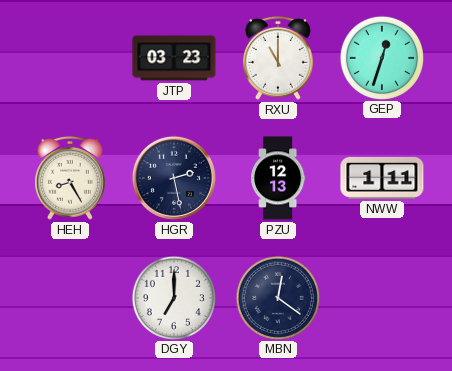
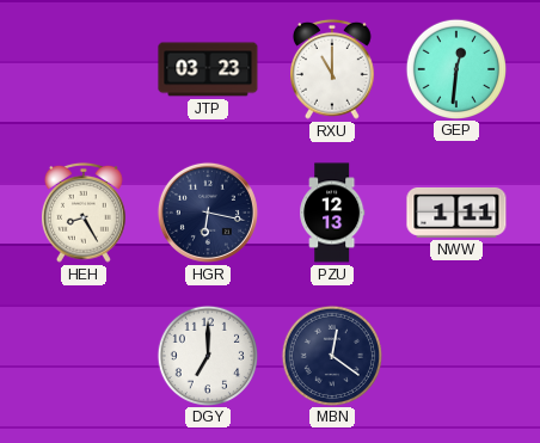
GEP: 12:33 -> 12:31 (455, 68)
HGR: 2:28 -> 6:17 (208, 213)
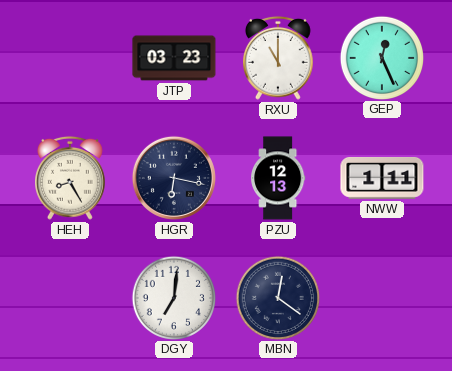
GEP: 12:31 -> 12:26 (381, 57)
DGY: 7:00 -> 7:01 (173, 297)
